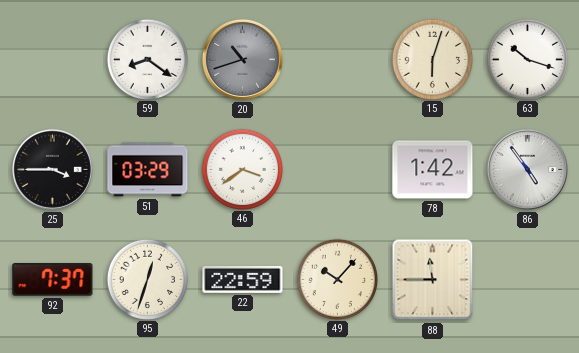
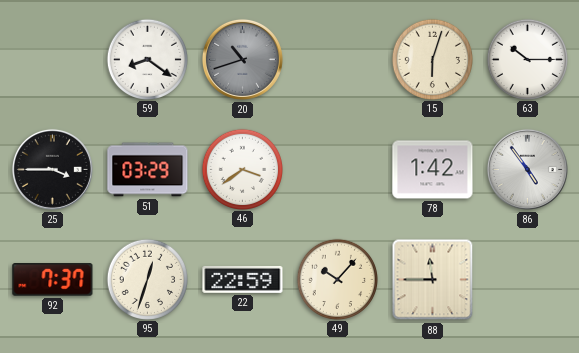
63: 10:18 -> 10:15 (527, 59)
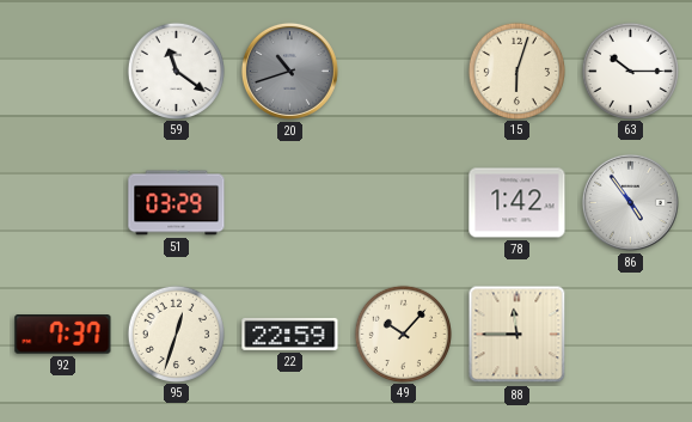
59: 8:21 -> 11:21 (176, 71)
25: 3:45 -> none (52, 169)
46: 3:39 -> none (242, 169)
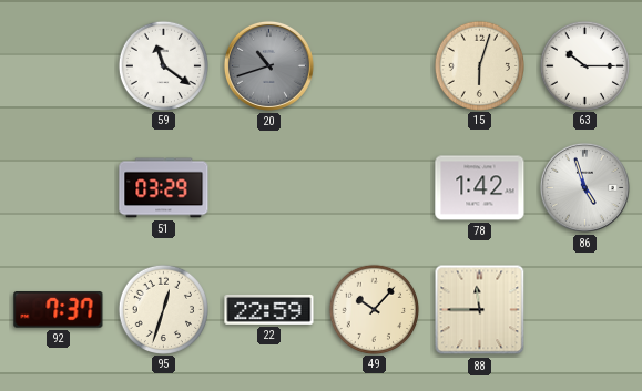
86: 4:54 -> 4:57 (584, 187)
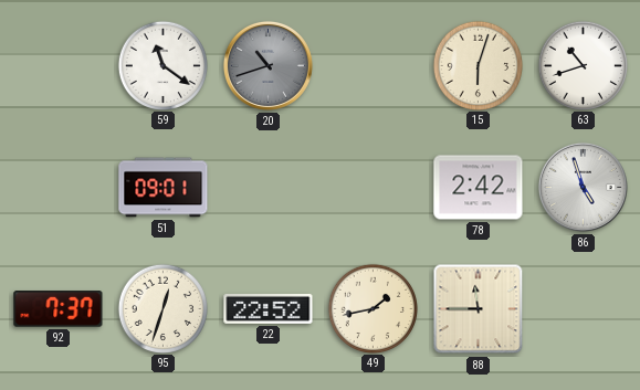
63: 10:15 -> 10:42 (583, 65)
51: 03:29 -> 09:01 (164, 188)
78: 1:42 -> 2:42 (479, 188)
22: 22:59 -> 22:52 (269, 308)
49: 10:07 -> 1:43 (373, 308)
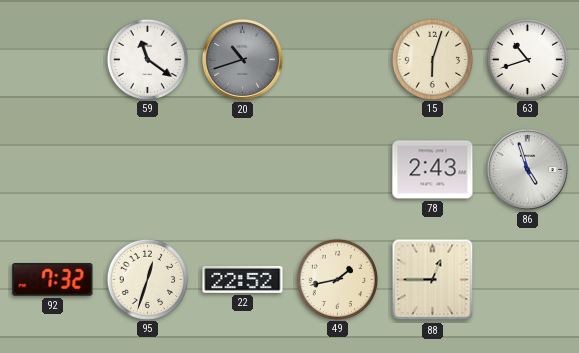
51: 09:01 -> none (164, 188)
78: 2:42 -> 2:43 (433, 170)
92: 7:37 -> 7:32 (53, 280)
88: 11:45 -> 12:45 (433, 280)
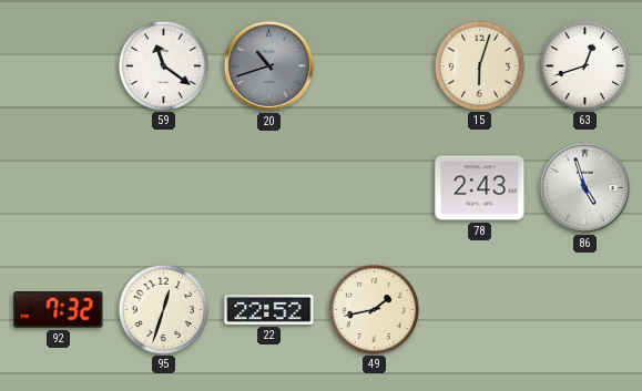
63: 10:42 -> 12:42 (584, 65)
88: 12:45 -> none (433, 280)
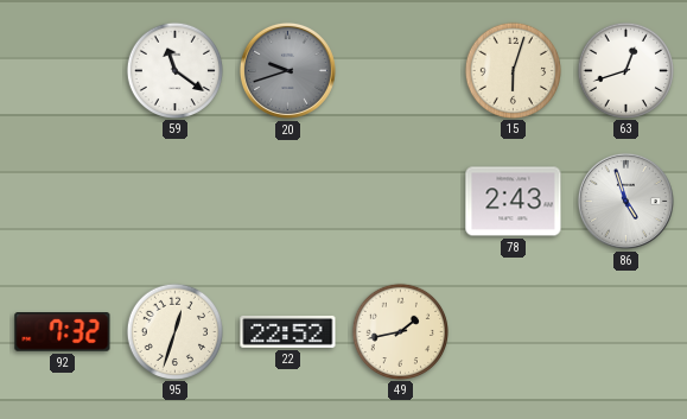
20: 10:42 -> 9:42 (287, 70)
